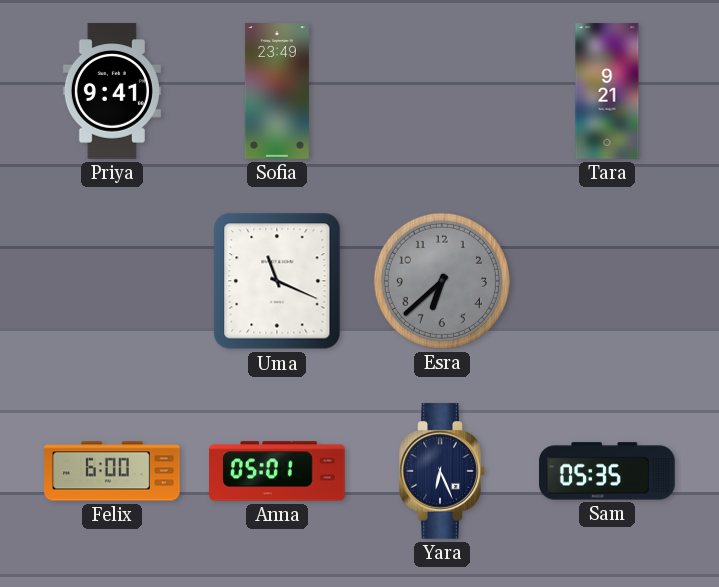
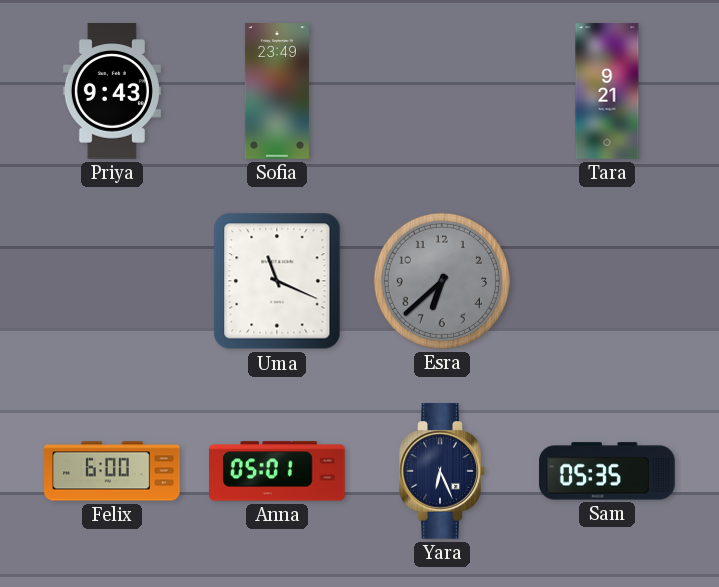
Priya: 9:41 -> 9:43 (112, 91)
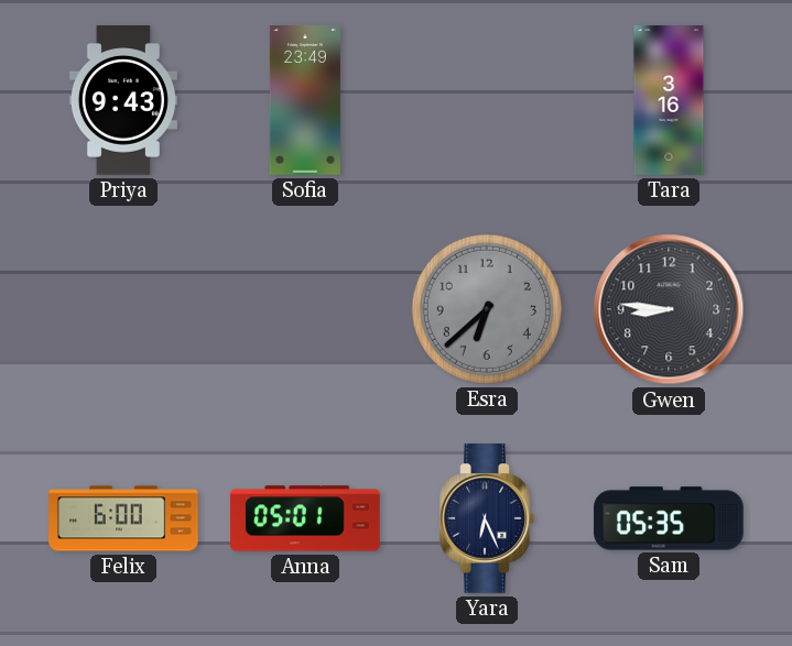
Tara: 9:21 -> 3:16 (669, 100)
Uma: 11:19 -> none (277, 281)
Gwen: none -> 8:46 (669, 309)
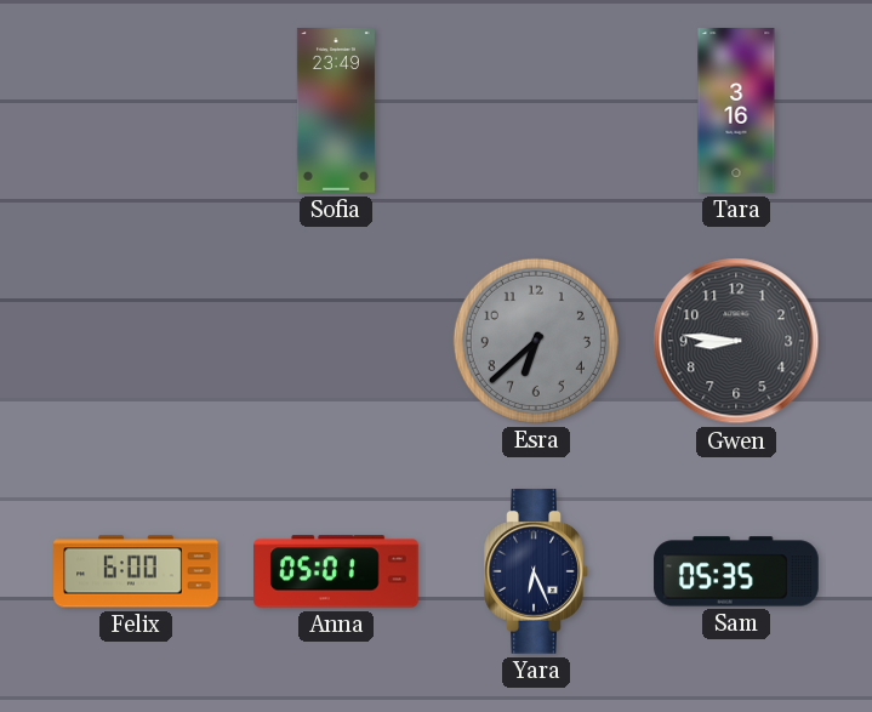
Priya: 9:43 -> none (123, 100)
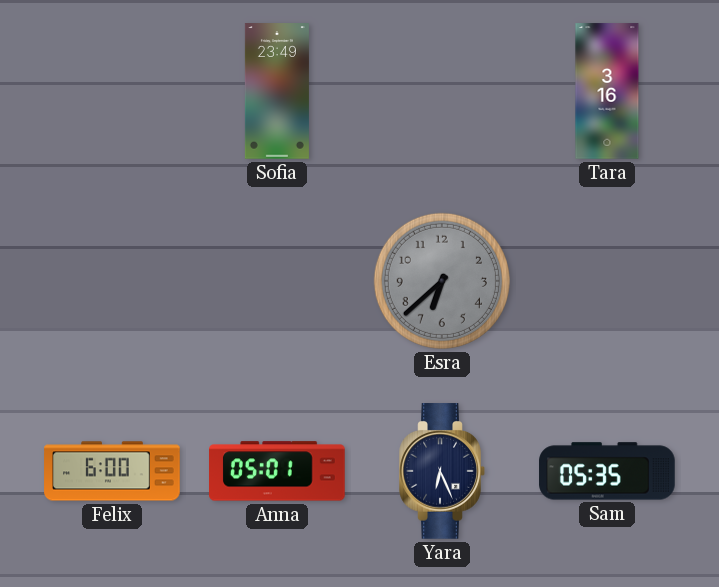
Gwen: 8:46 -> none (736, 341)
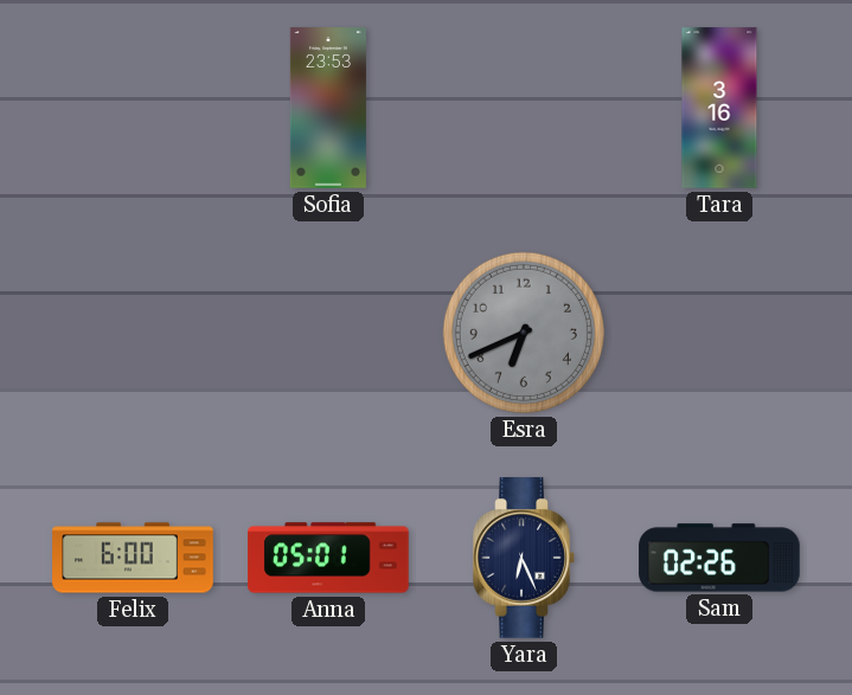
Sofia: 23:49 -> 23:53 (328, 108)
Esra: 6:38 -> 6:41 (524, 333)
Sam: 05:35 -> 02:26 (719, 558)
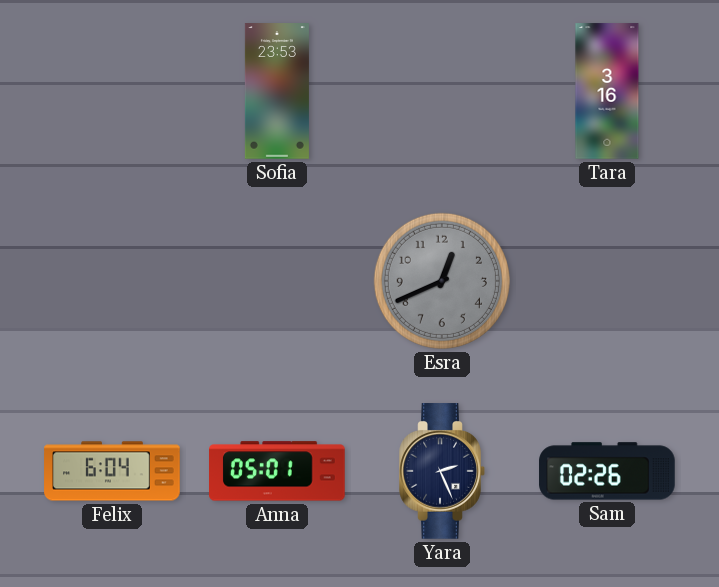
Esra: 6:41 -> 12:41 (442, 281)
Felix: 6:00 -> 6:04 (112, 471)
Yara: 6:26 -> 2:26 (442, 471)
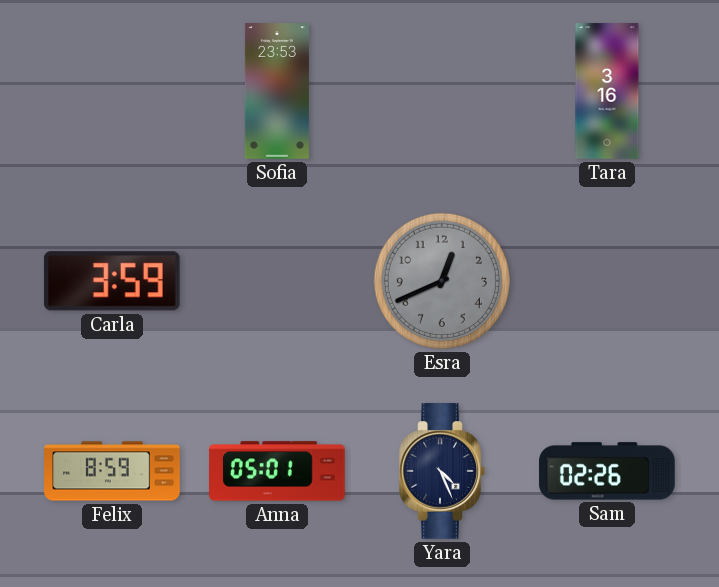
Carla: none -> 3:59 (112, 281)
Felix: 6:04 -> 8:59 (112, 471)
Yara: 2:26 -> 4:26 (442, 471)
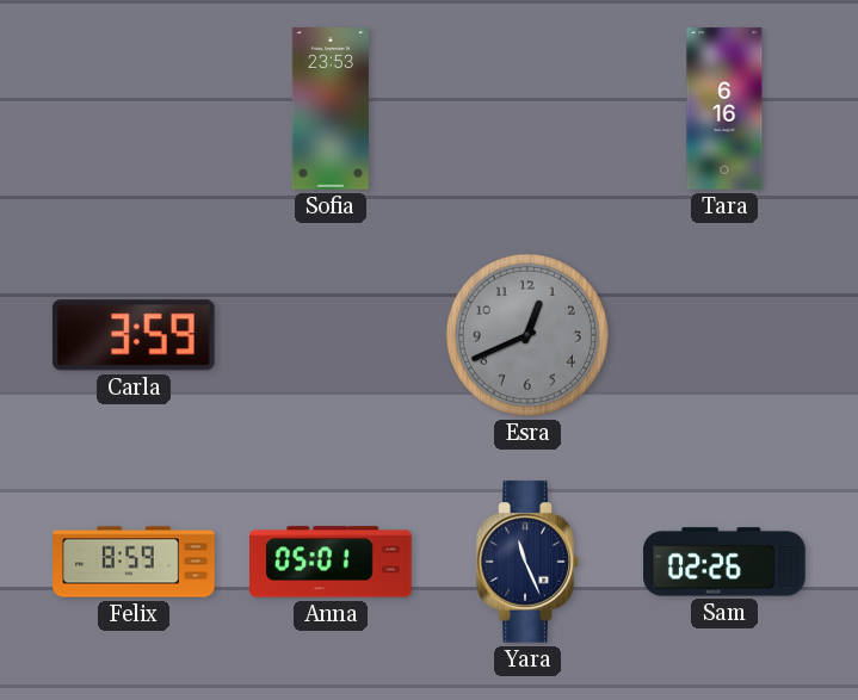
Tara: 3:16 -> 6:16 (724, 109)
Yara: 4:26 -> 11:26 (527, 562)
